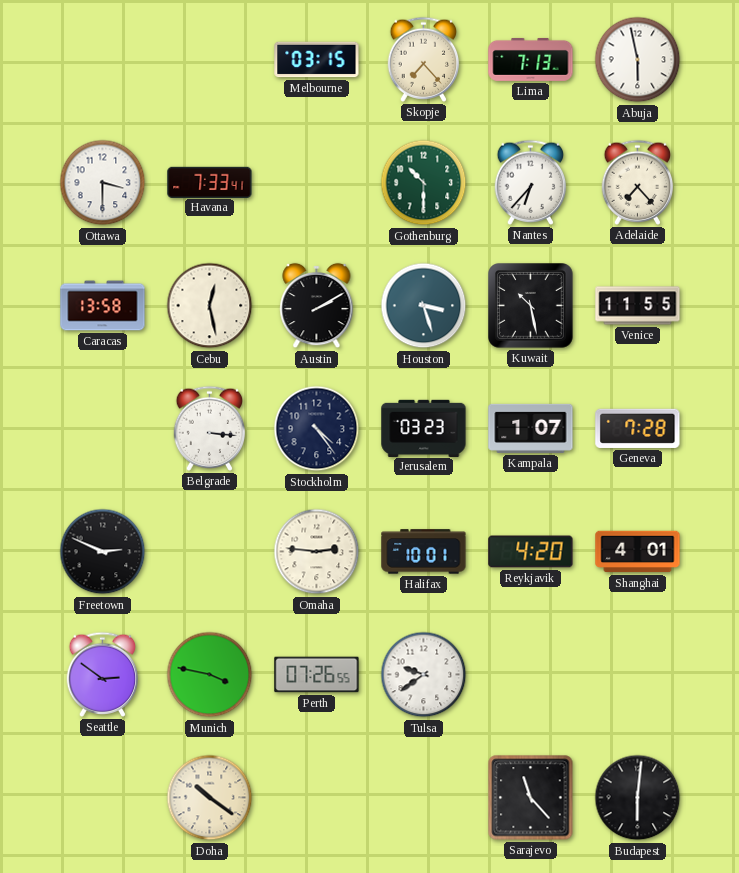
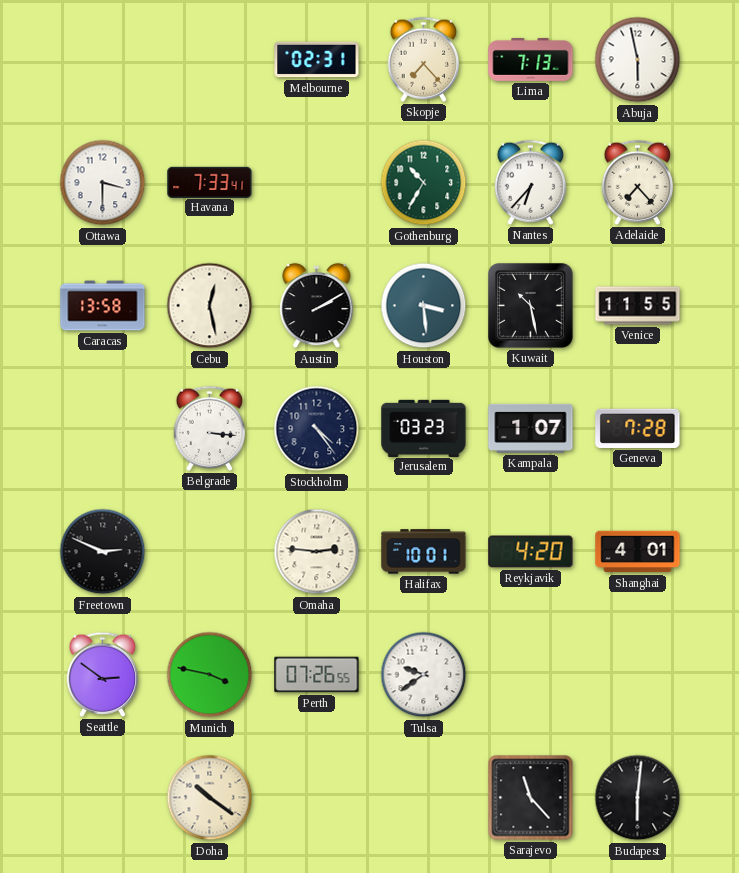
Melbourne: 03:15 -> 02:31 (317, 60)
Gothenburg: 10:30 -> 10:35 (424, 183)
Houston: 3:27 -> 3:29 (424, 306)
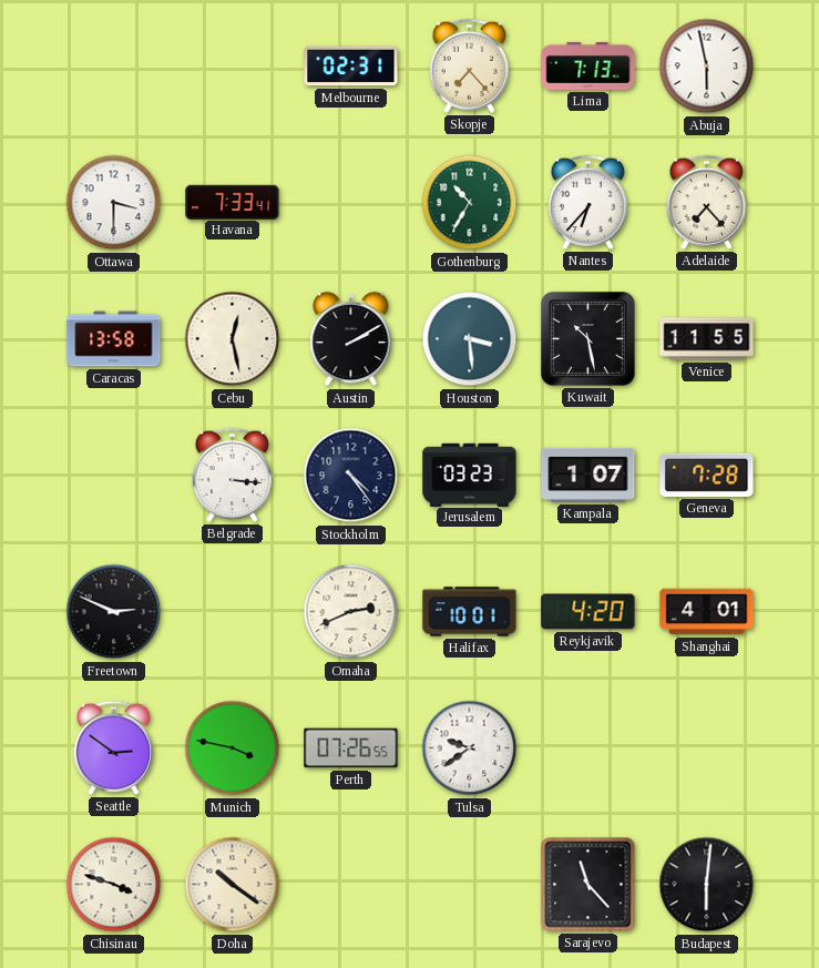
Omaha: 2:46 -> 2:41 (351, 612)
Chisinau: none -> 3:48 (114, 885)
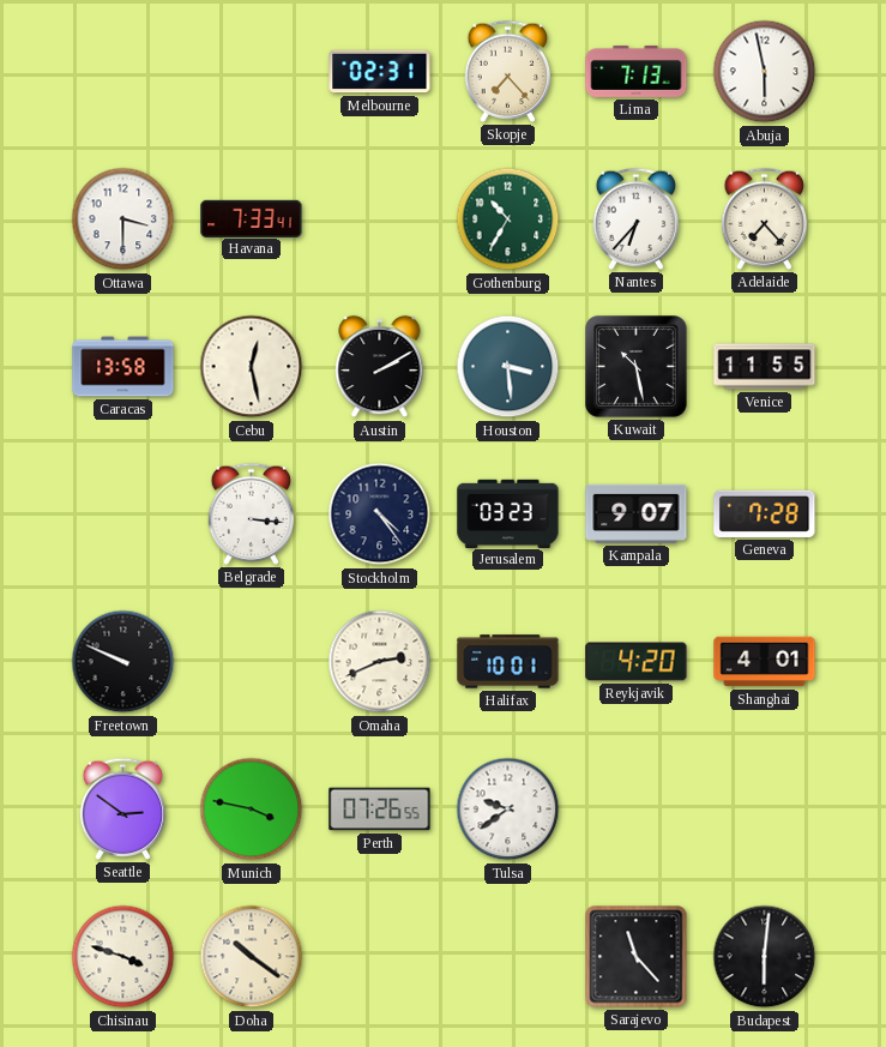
Kampala: 1:07 -> 9:07 (637, 513)
Freetown: 2:49 -> 9:49 (123, 662)
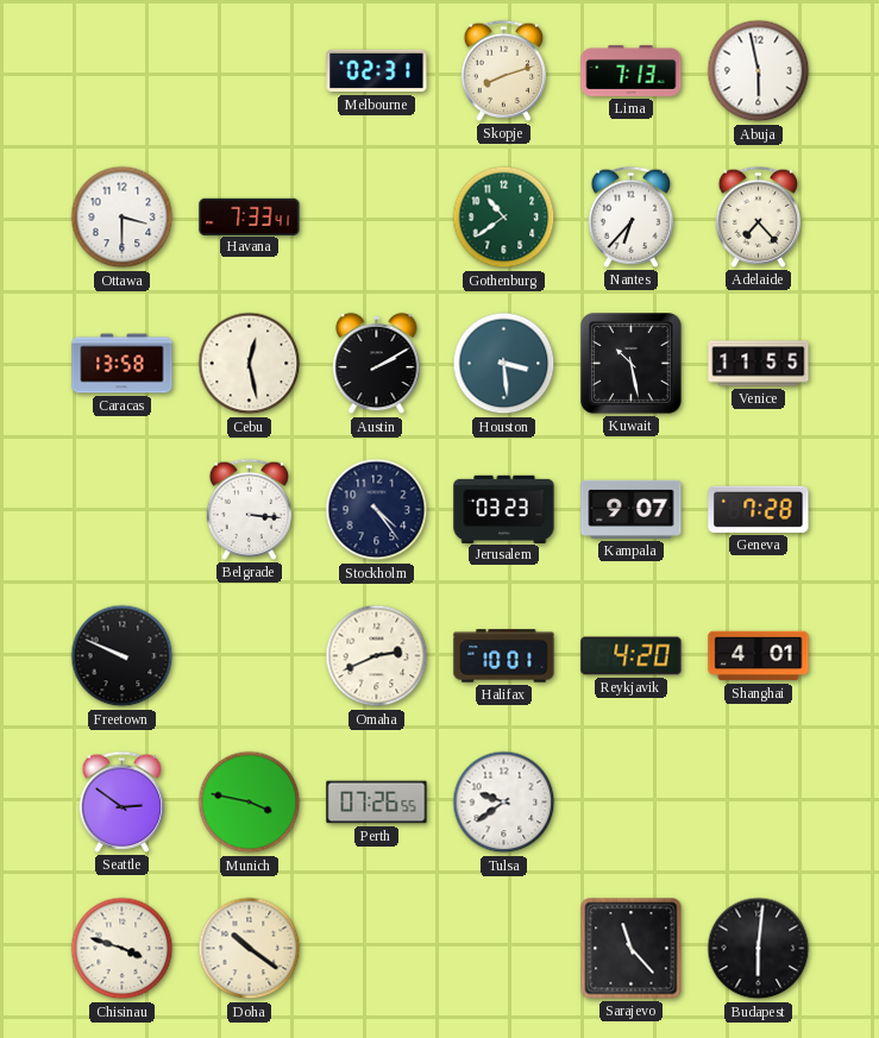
Skopje: 7:23 -> 8:12 (504, 70)
Gothenburg: 10:35 -> 10:39 (504, 218)
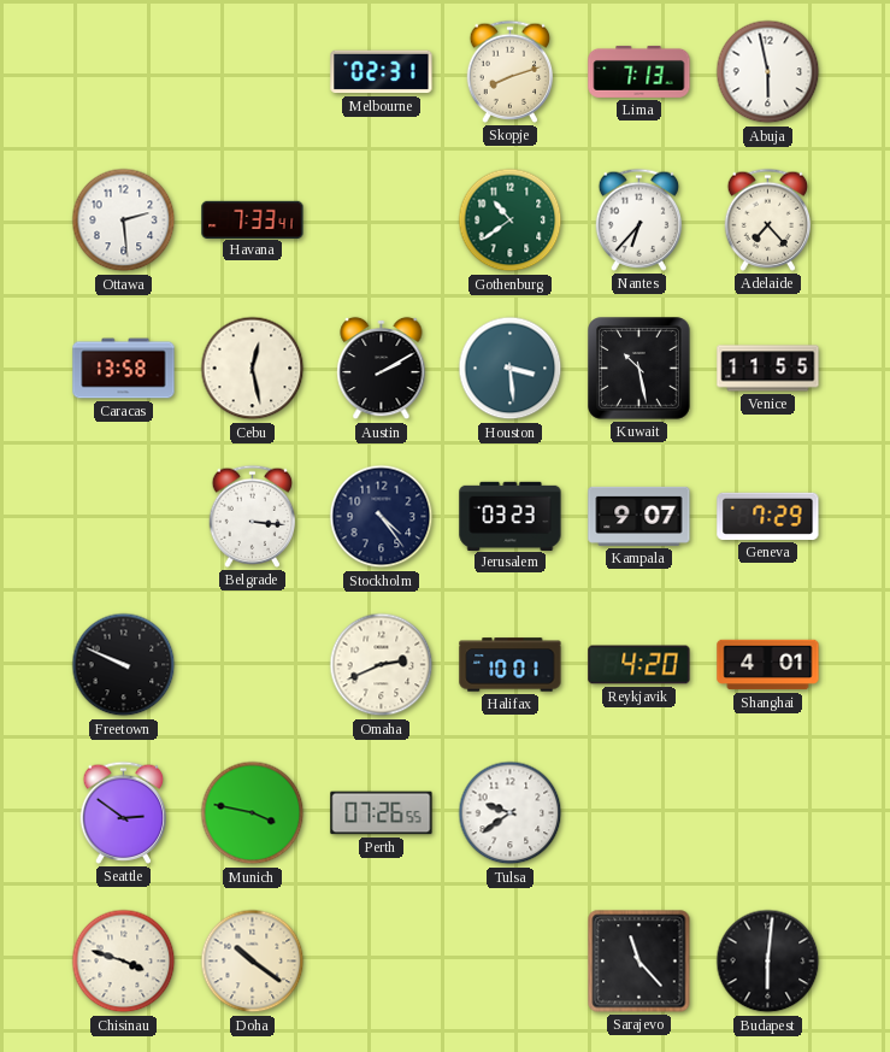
Ottawa: 3:30 -> 2:29 (124, 221)
Geneva: 7:28 -> 7:29 (768, 516)
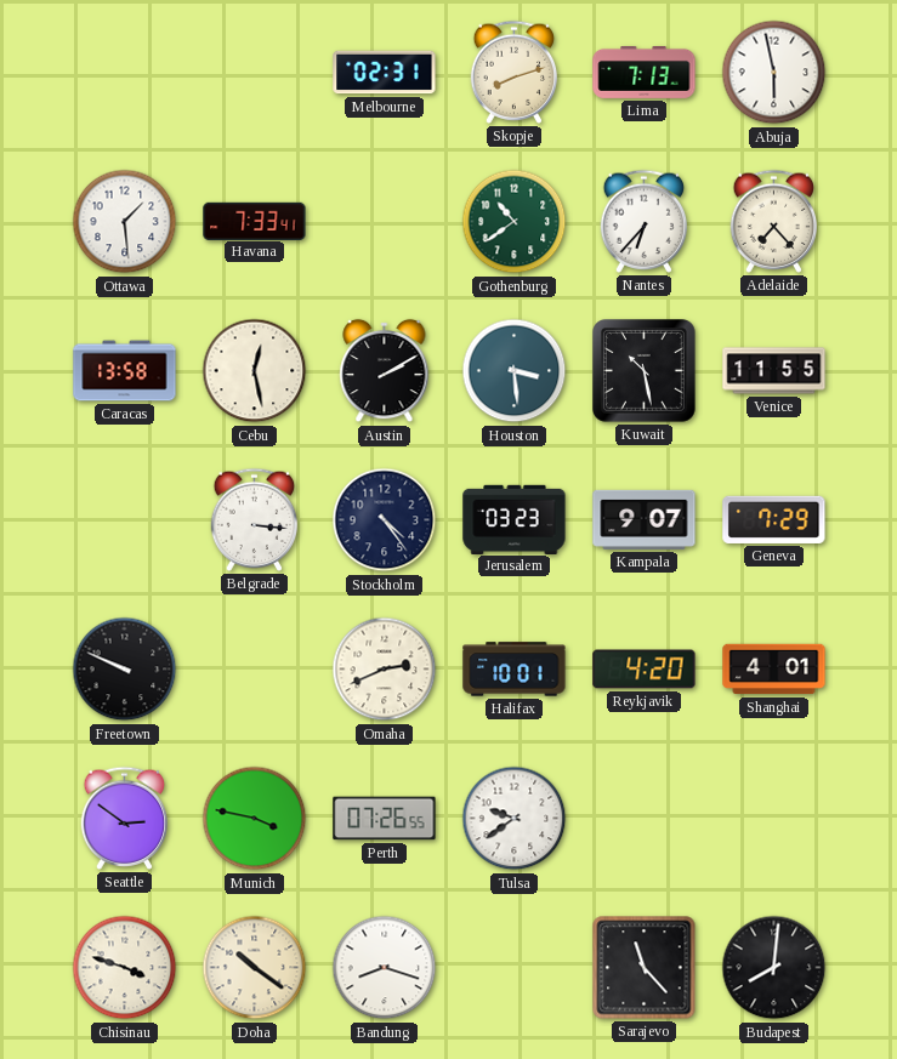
Ottawa: 2:29 -> 1:29 (125, 222)
Bandung: none -> 8:18 (385, 968)
Budapest: 6:01 -> 8:01 (774, 968)
